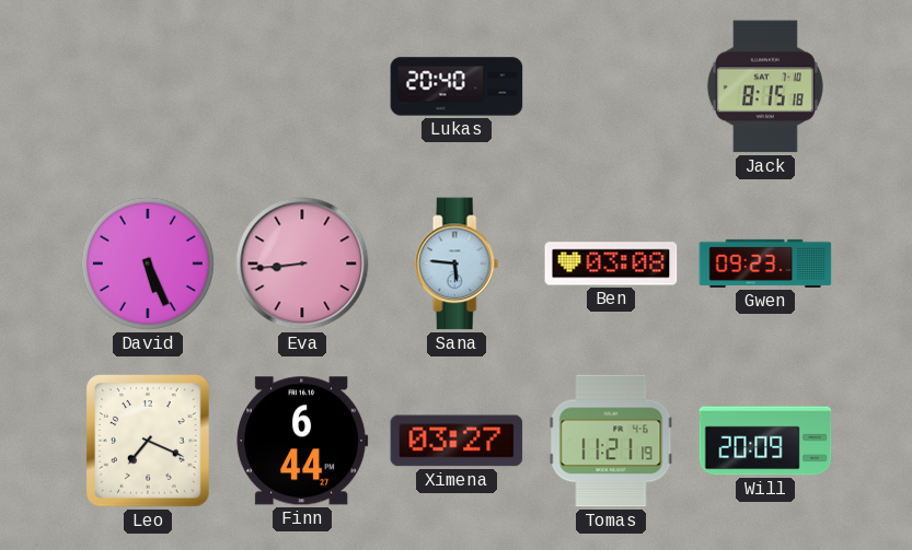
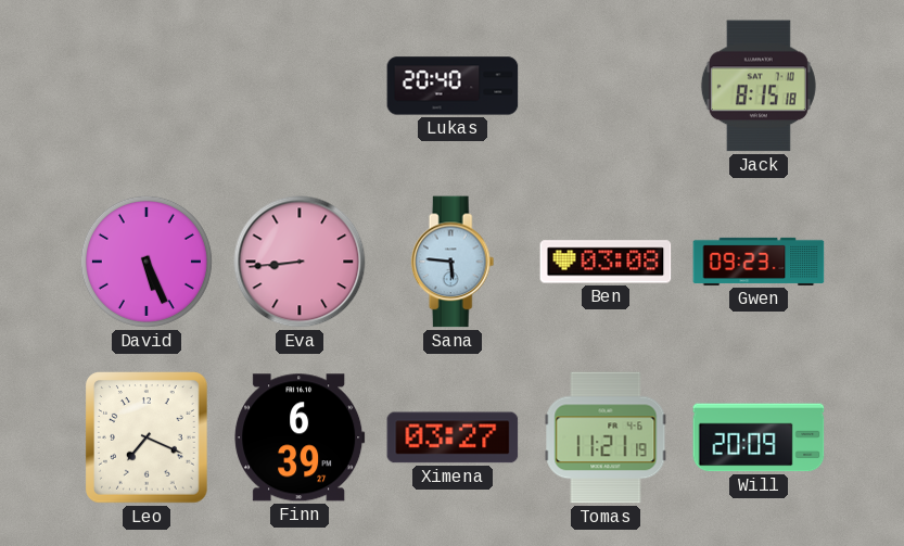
Finn: 6:44 -> 6:39 (300, 437)
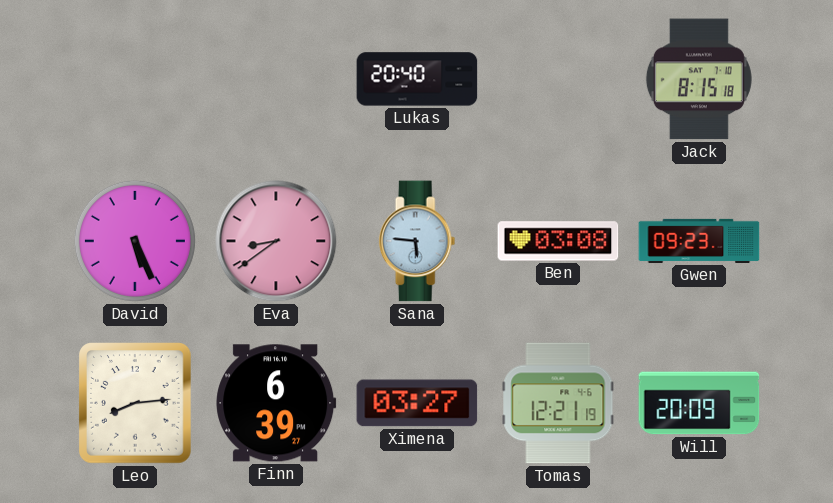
Eva: 8:44 -> 8:39 (276, 241)
Leo: 7:19 -> 8:14 (136, 403)
Tomas: 11:21 -> 12:21 (558, 403)
